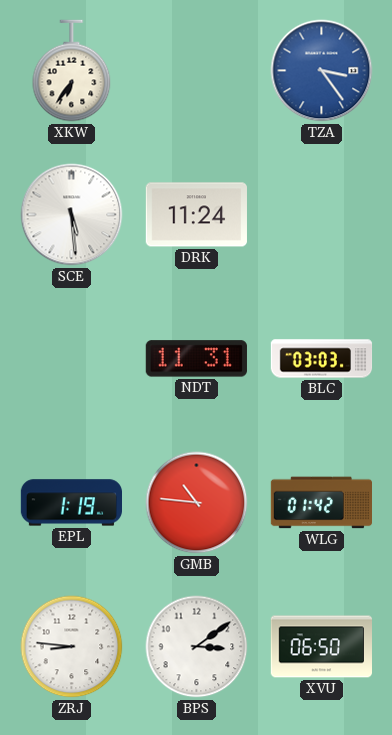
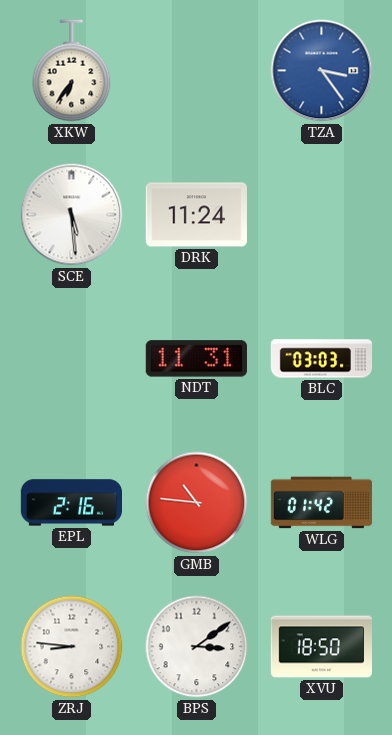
EPL: 1:19 -> 2:16 (71, 503)
XVU: 06:50 -> 18:50 (321, 647)
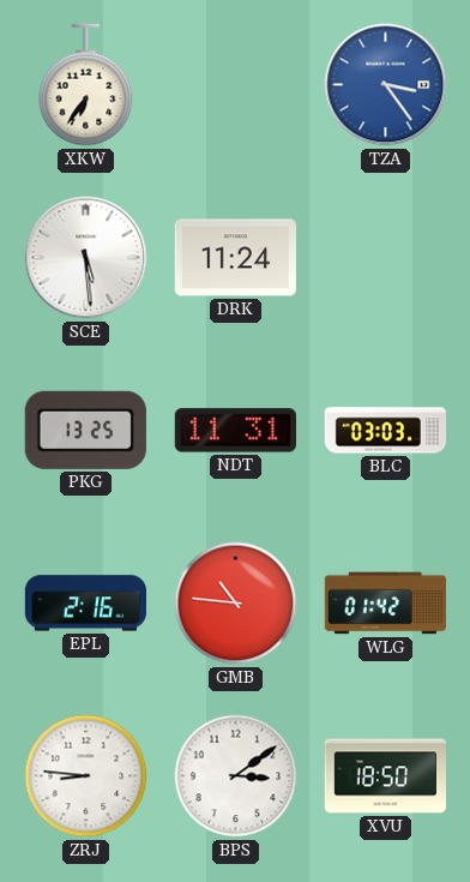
PKG: none -> 13:25 (85, 430)
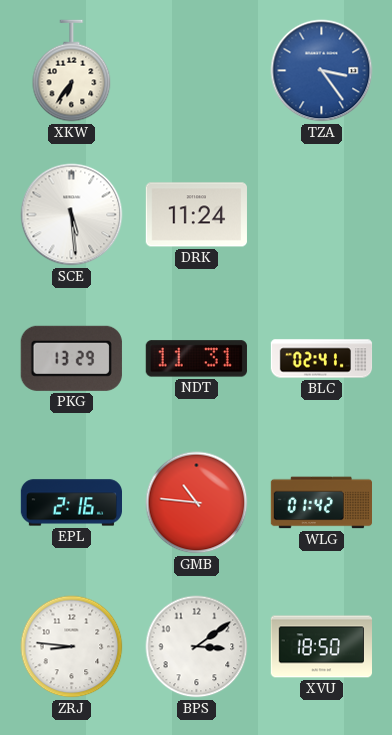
PKG: 13:25 -> 13:29 (71, 358)
BLC: 03:03 -> 02:41 (322, 359)
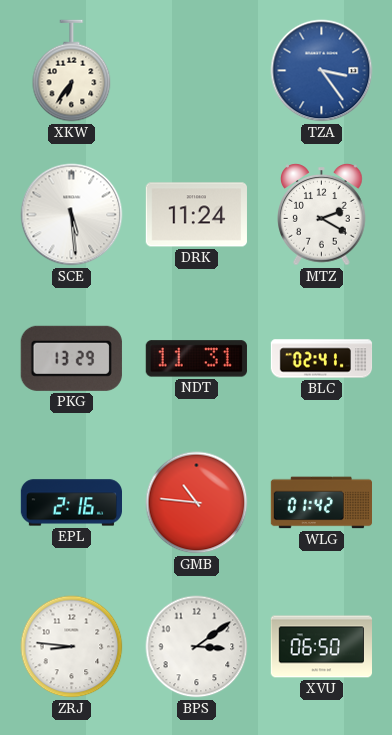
MTZ: none -> 2:20 (322, 215)
XVU: 18:50 -> 06:50 (321, 647)
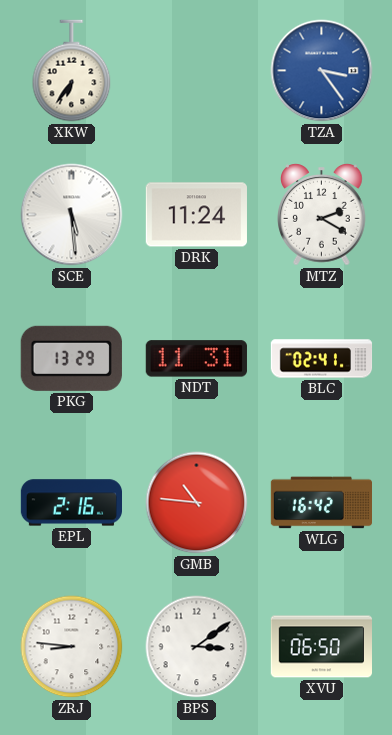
WLG: 01:42 -> 16:42 (321, 503)
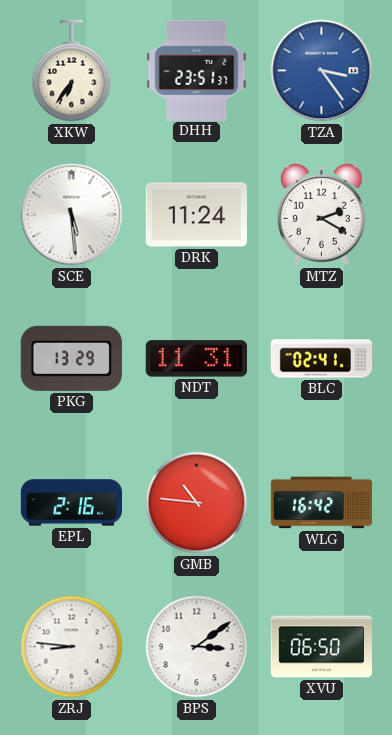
DHH: none -> 23:51 (197, 70)
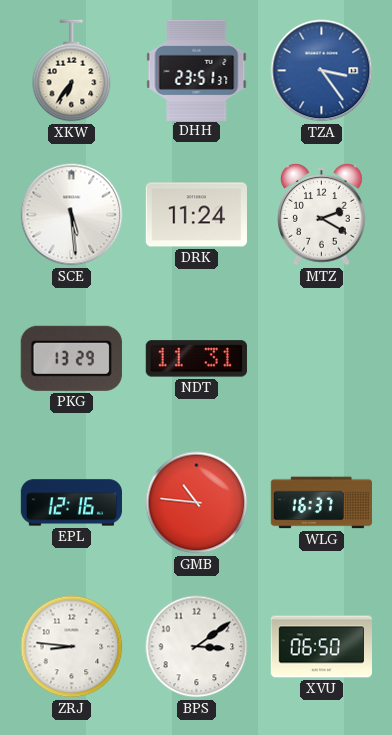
BLC: 02:41 -> none (322, 359)
EPL: 2:16 -> 12:16 (71, 503)
WLG: 16:42 -> 16:37 (321, 503)
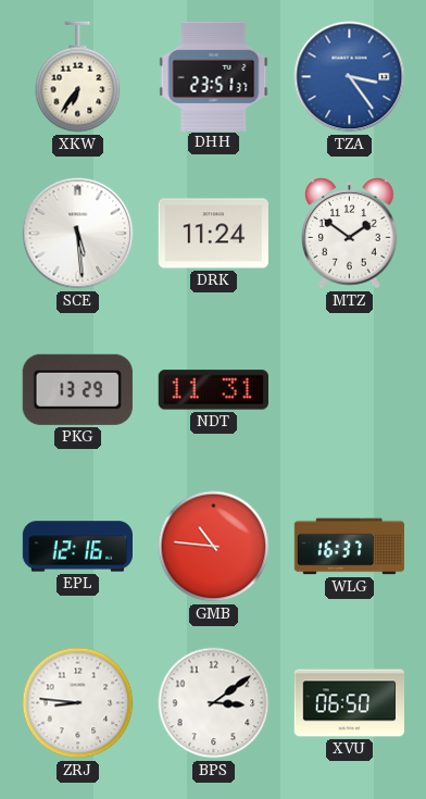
MTZ: 2:20 -> 1:51 (350, 234)
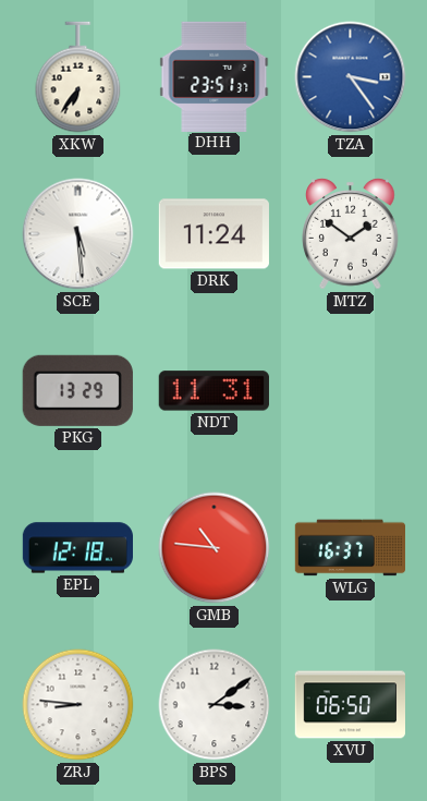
EPL: 12:16 -> 12:18 (77, 548)
